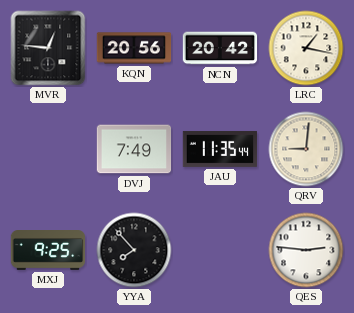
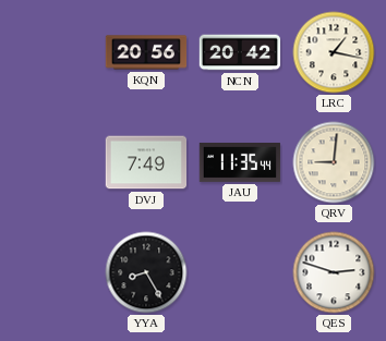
MVR: 12:46 -> none (48, 48)
MXJ: 9:25 -> none (48, 251)
YYA: 7:53 -> 8:25 (146, 272)
QES: 2:46 -> 2:48 (334, 272)
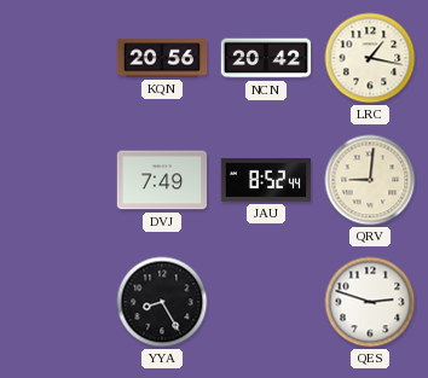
JAU: 11:35 -> 8:52 (266, 180)
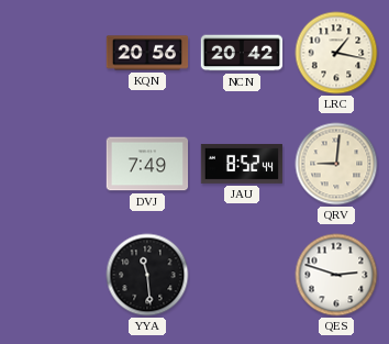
YYA: 8:25 -> 11:29 (147, 275)
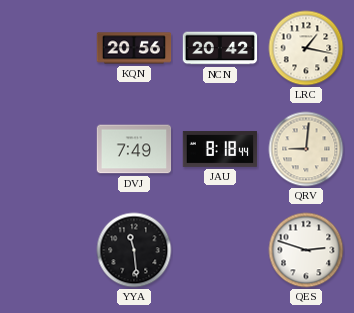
JAU: 8:52 -> 8:18 (220, 149)
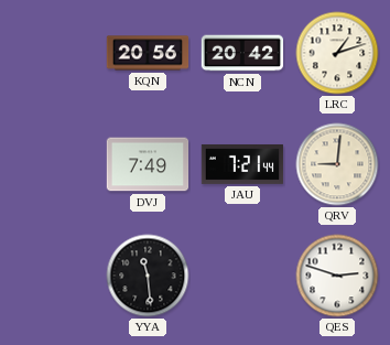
LRC: 1:17 -> 1:12 (337, 53)
JAU: 8:18 -> 7:21 (242, 164)
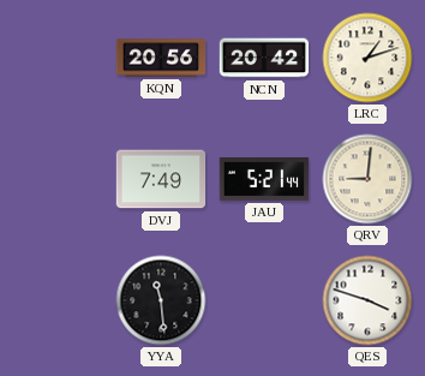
JAU: 7:21 -> 5:21 (264, 179)
QES: 2:48 -> 3:48 (367, 300)
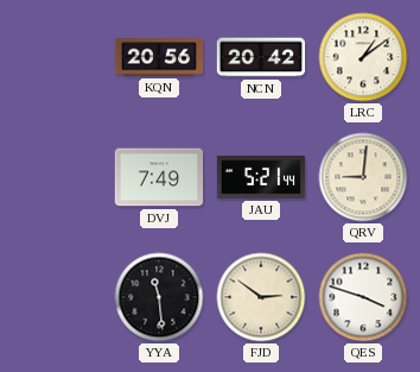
LRC: 1:12 -> 1:09 (363, 57)
FJD: none -> 2:51 (261, 297)
